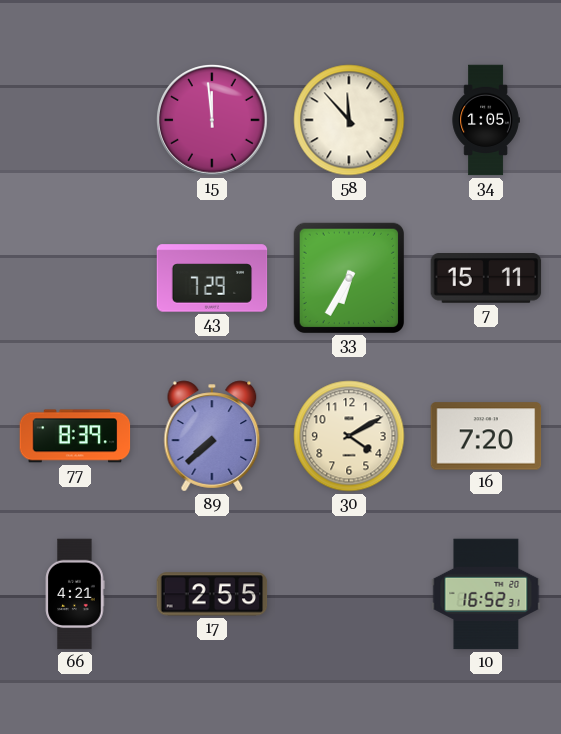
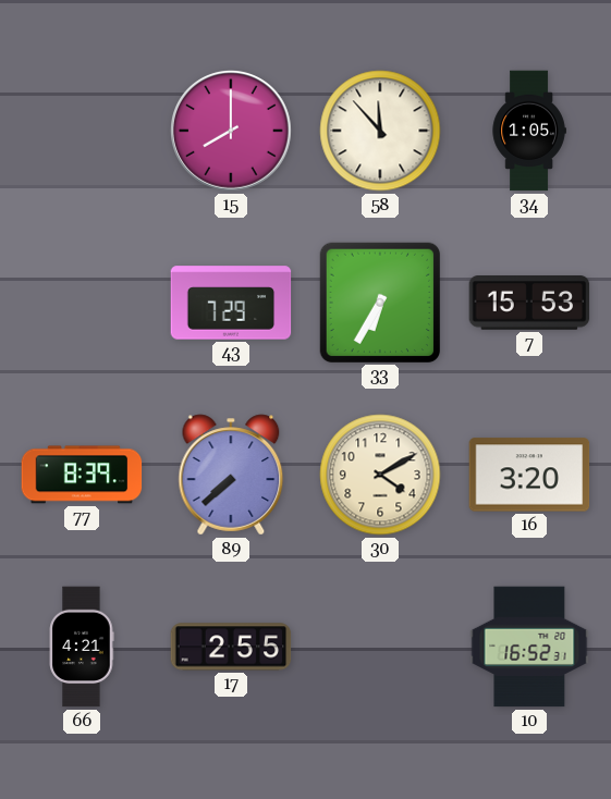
15: 11:59 -> 8:00 (232, 132)
7: 15:11 -> 15:53 (529, 304)
16: 7:20 -> 3:20 (529, 475)
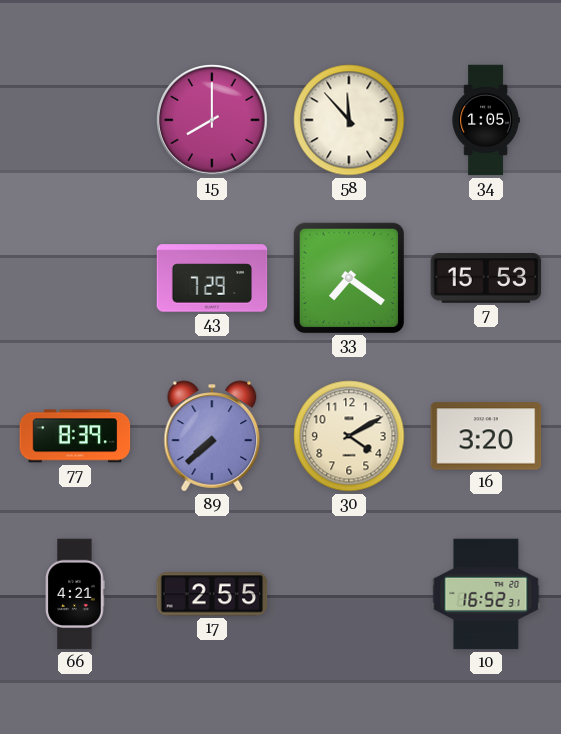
33: 6:35 -> 7:21 (348, 277)
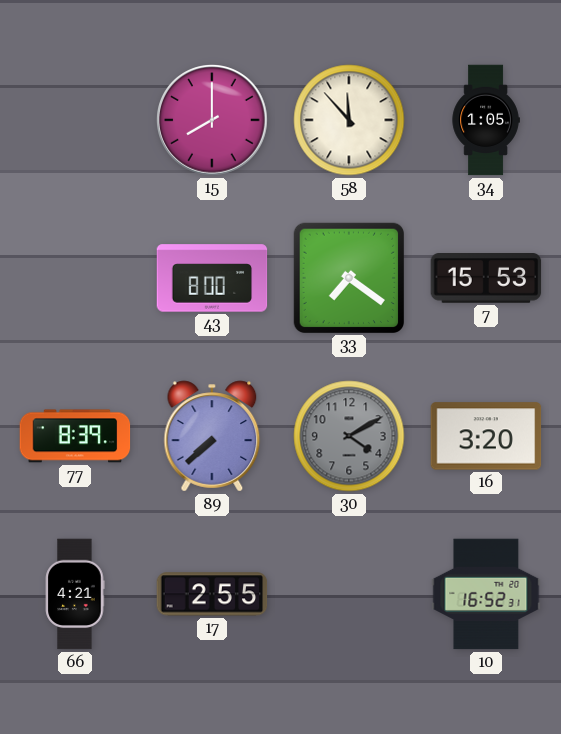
43: 7:29 -> 8:00 (212, 278)
30 dial: cream -> grey (349, 436)
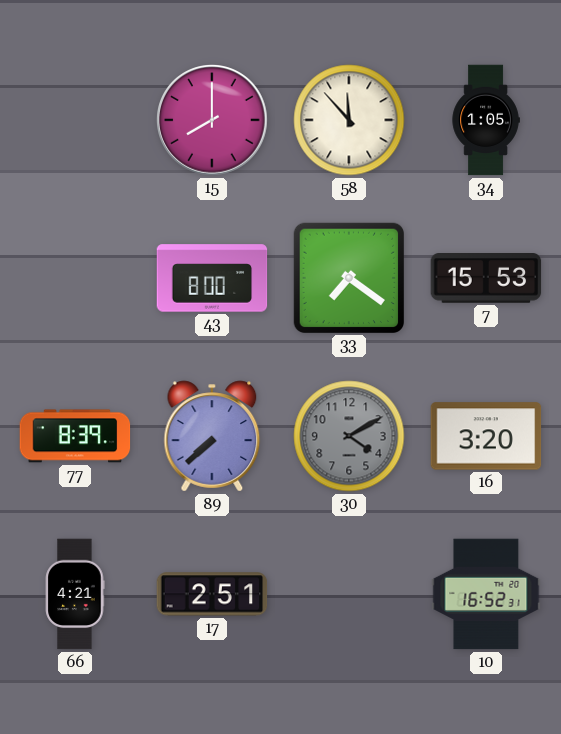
17: 2:55 -> 2:51 (212, 594)
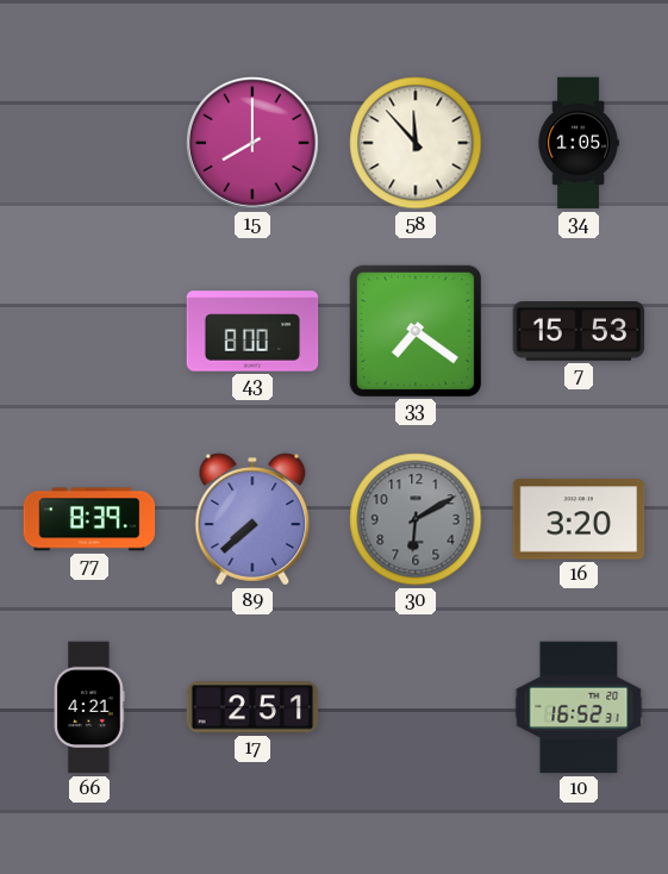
30: 4:10 -> 6:10 (416, 519)
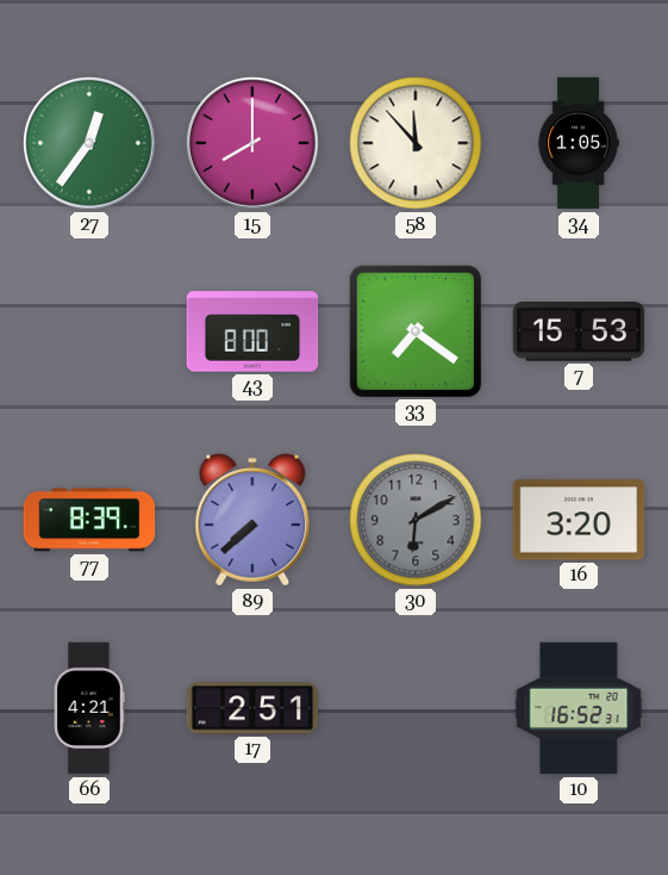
27: none -> 12:36 (90, 144)
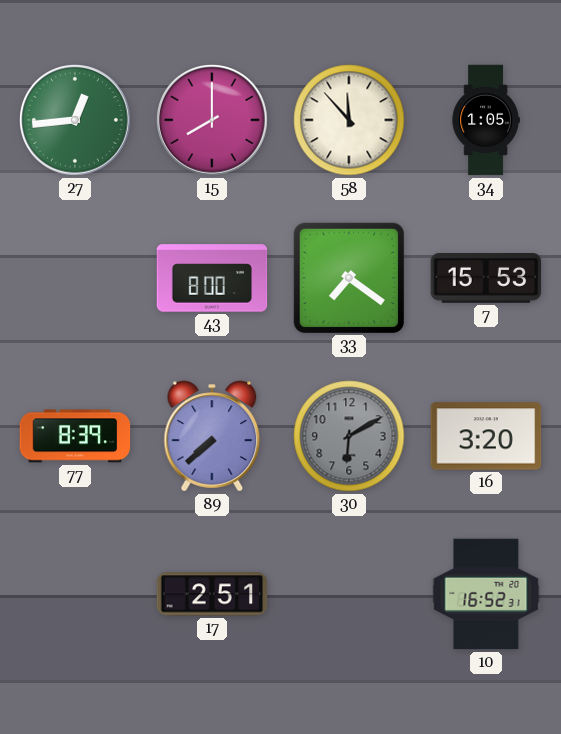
27: 12:36 -> 12:44 (76, 121)
66: 4:21 -> none (89, 708)
